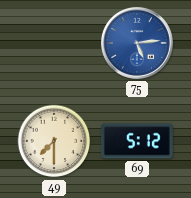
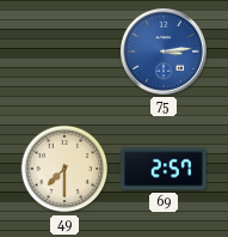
75: 5:14 -> 3:14 (164, 51)
69: 5:12 -> 2:57 (165, 169)
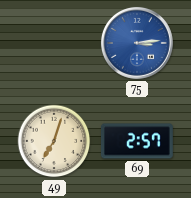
49: 7:30 -> 7:03 (54, 141)
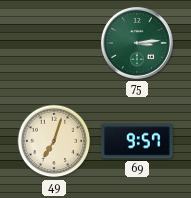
75 dial: blue -> green (137, 43)
69: 2:57 -> 9:57 (138, 141)
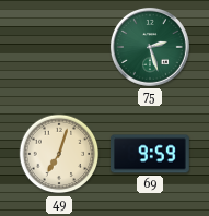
75: 3:14 -> 2:27 (150, 47)
69: 9:57 -> 9:59 (151, 154)
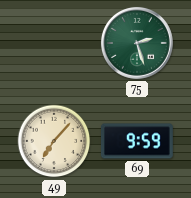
49: 7:03 -> 7:07 (54, 141)
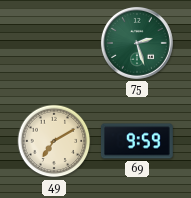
49: 7:07 -> 7:10 (54, 141)
